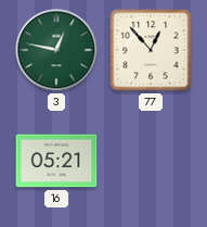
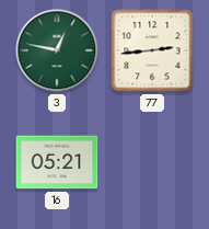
77: 12:53 -> 2:44 (152, 50)
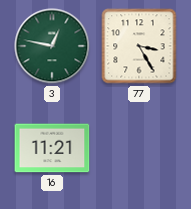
77: 2:44 -> 3:25 (139, 46)
16: 05:21 -> 11:21 (52, 148)
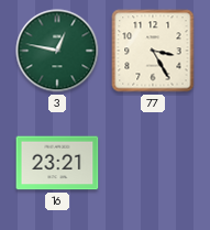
16: 11:21 -> 23:21 (57, 163)
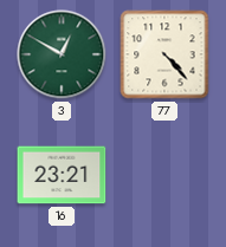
3: 12:47 -> 12:50 (62, 54)
77: 3:25 -> 4:23 (164, 54)
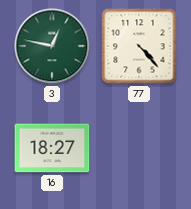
3: 12:50 -> 12:47 (52, 46)
16: 23:21 -> 18:27 (52, 148)
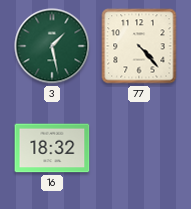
3: 12:47 -> 1:28 (52, 46)
16: 18:27 -> 18:32 (52, 148)
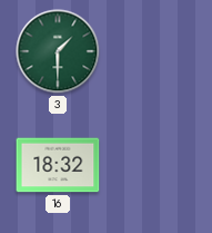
3: 1:28 -> 1:30 (58, 51)
77: 4:23 -> none (139, 46)
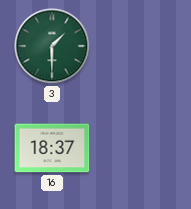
16: 18:32 -> 18:37 (52, 148)
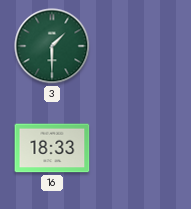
16: 18:37 -> 18:33 (52, 148)
